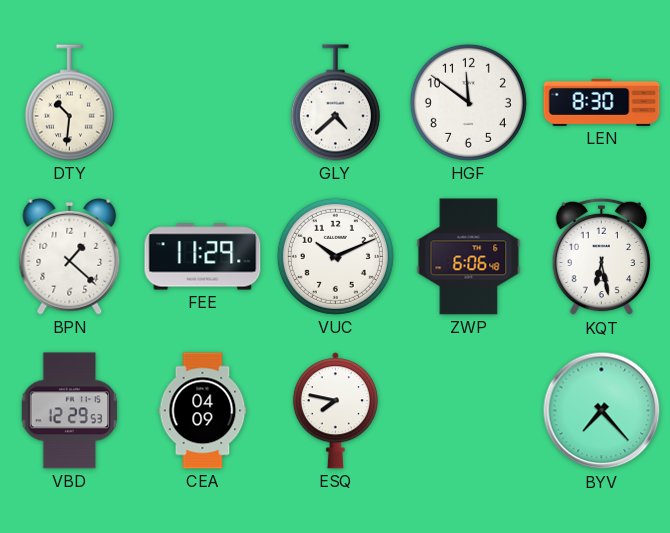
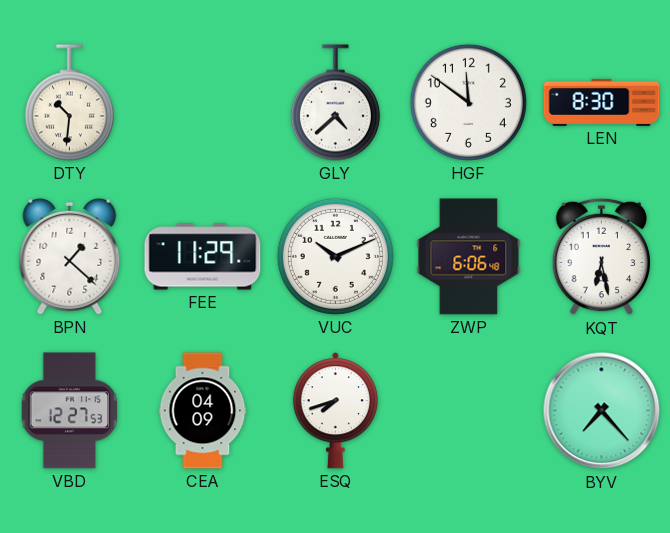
VBD: 12:29 -> 12:27 (70, 411)
ESQ: 7:47 -> 7:42 (335, 411)
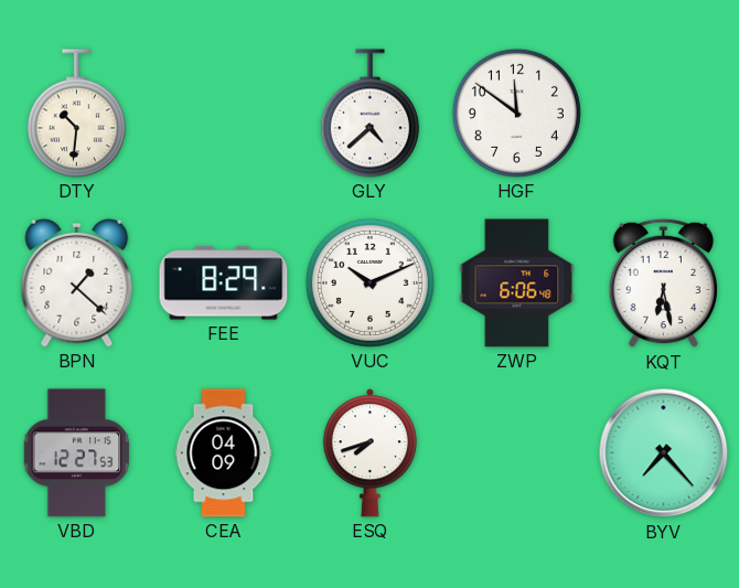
LEN: 8:30 -> none (602, 102)
FEE: 11:29 -> 8:29 (224, 284)
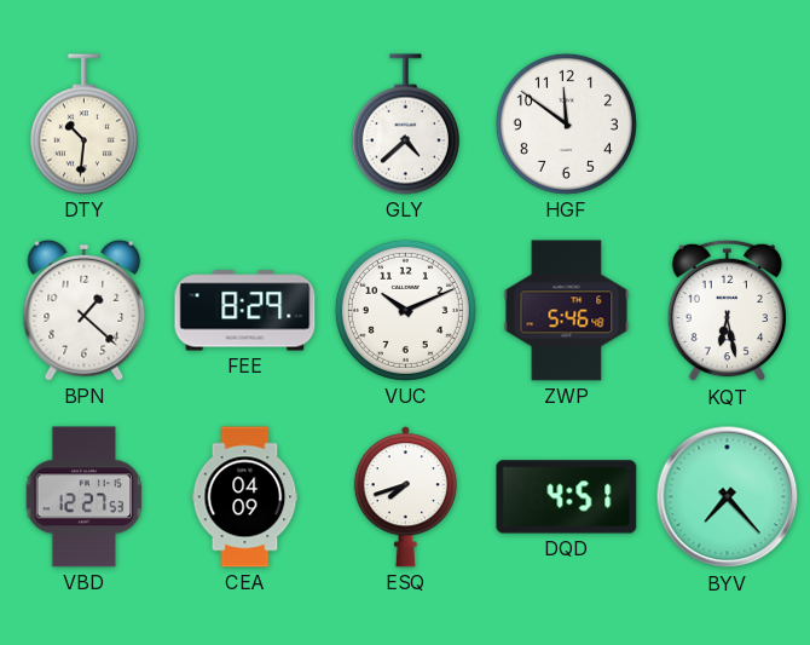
ZWP: 6:06 -> 5:46 (567, 311)
DQD: none -> 4:51 (567, 497)
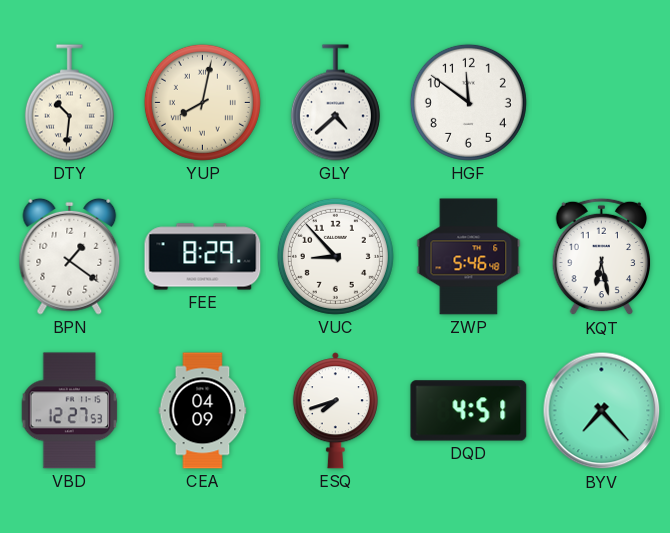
YUP: none -> 8:02 (202, 102)
BPN: 1:22 -> 1:21 (70, 256)
VUC: 10:11 -> 8:53 (335, 256)
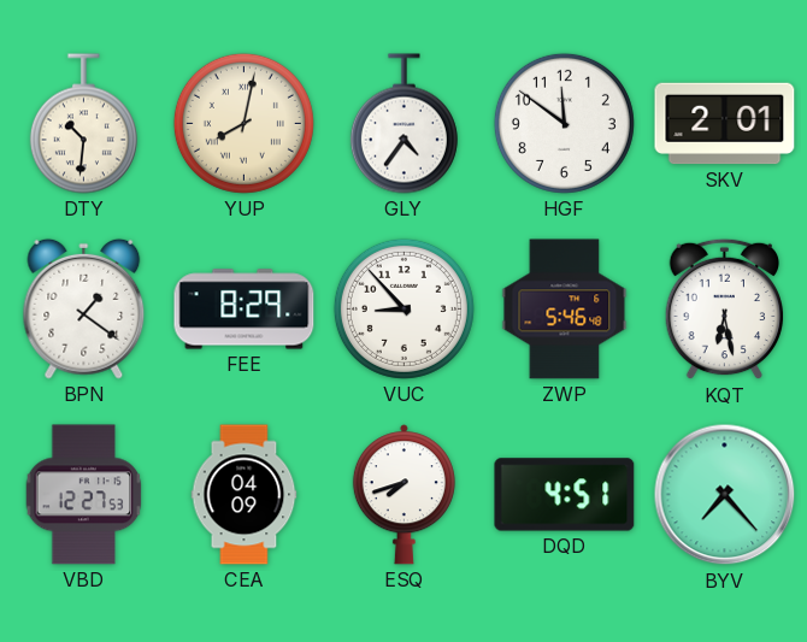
GLY: 4:38 -> 4:36 (403, 124)
SKV: none -> 2:01 (725, 124)
